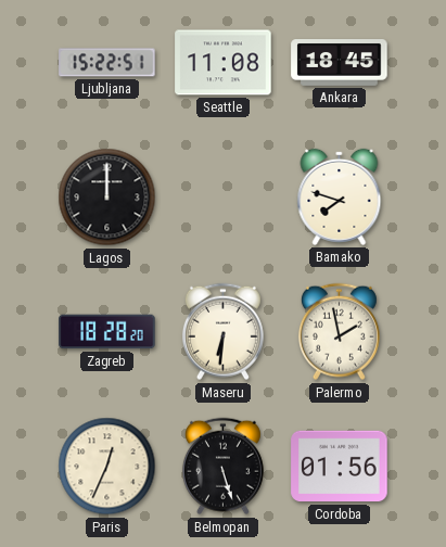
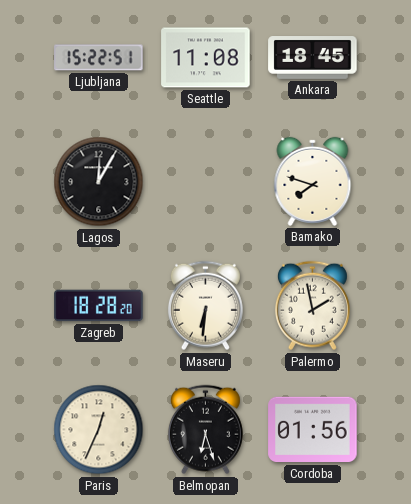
Lagos: 12:00 -> 12:05 (99, 182)
Belmopan: 5:27 -> 6:27 (205, 430)
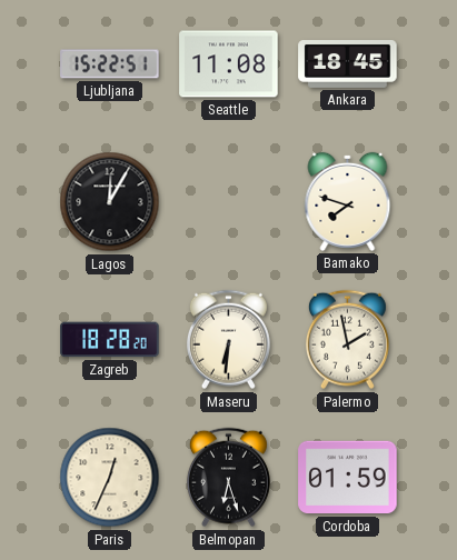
Cordoba: 01:56 -> 01:59 (348, 478)
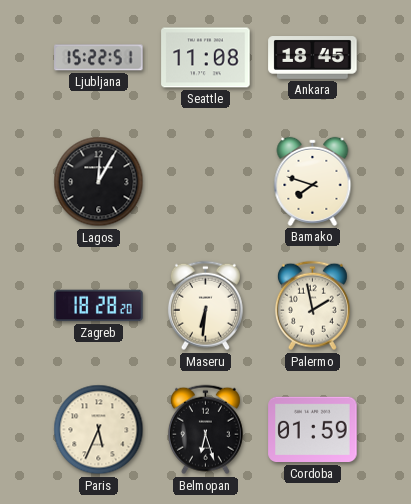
Paris: 12:34 -> 5:34 (99, 430)
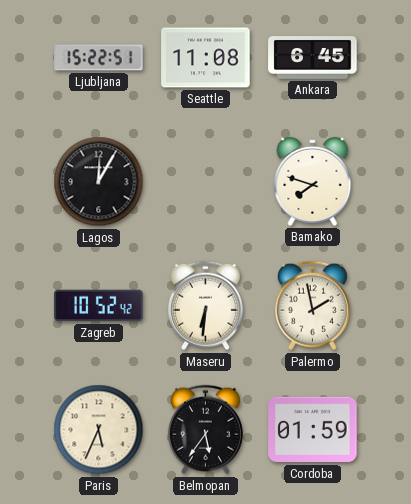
Ankara: 18:45 -> 6:45 (313, 58)
Zagreb: 18:28 -> 10:52 (99, 306)
Belmopan: 6:27 -> 5:36 (205, 430)
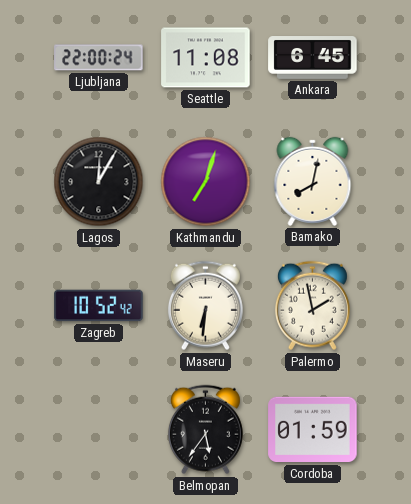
Ljubljana: 15:22 -> 22:00 (99, 58)
Kathmandu: none -> 7:03 (206, 182)
Bamako: 7:48 -> 8:02 (313, 181)
Paris: 5:34 -> none (99, 430)
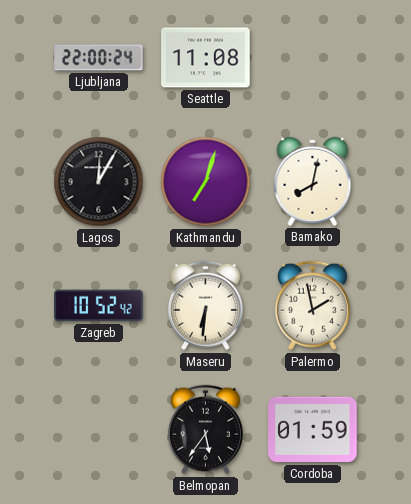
Ankara: 6:45 -> none (313, 58)
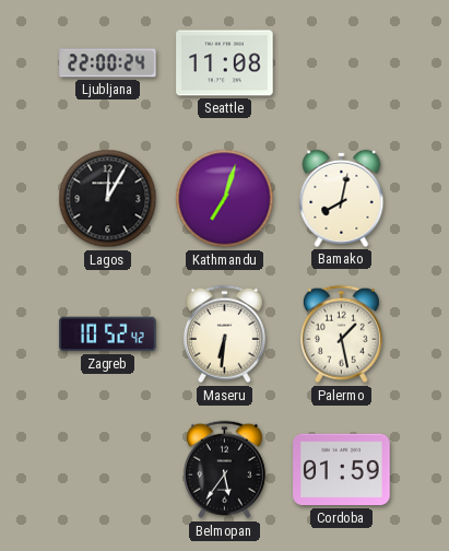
Palermo: 1:58 -> 1:28 (341, 335)
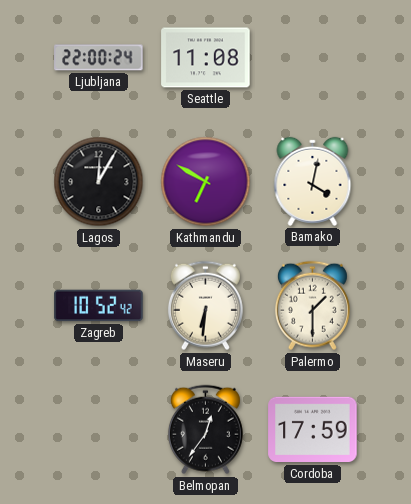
Kathmandu: 7:03 -> 6:50 (206, 182)
Bamako: 8:02 -> 4:02 (313, 181)
Palermo: 1:28 -> 1:30 (312, 306)
Belmopan: 5:36 -> 12:36 (205, 430)
Cordoba: 01:59 -> 17:59 (313, 430)
